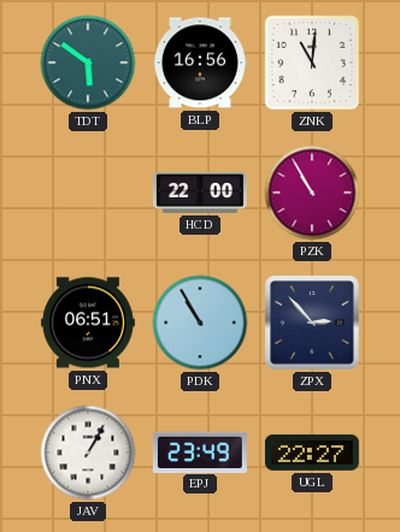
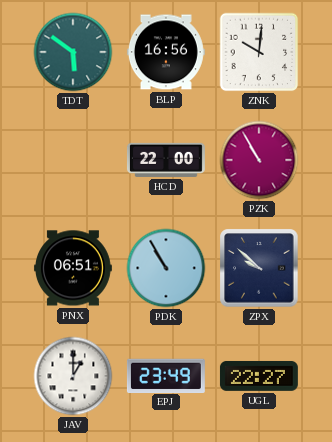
ZNK: 11:01 -> 10:01 (259, 52)
ZPX: 2:53 -> 9:52 (259, 268)
JAV: 1:05 -> 1:00 (73, 376)
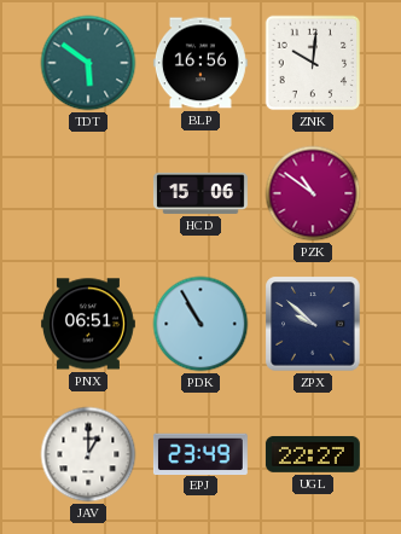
HCD: 22:00 -> 15:06 (200, 193)
PZK: 10:55 -> 10:51 (313, 193)
